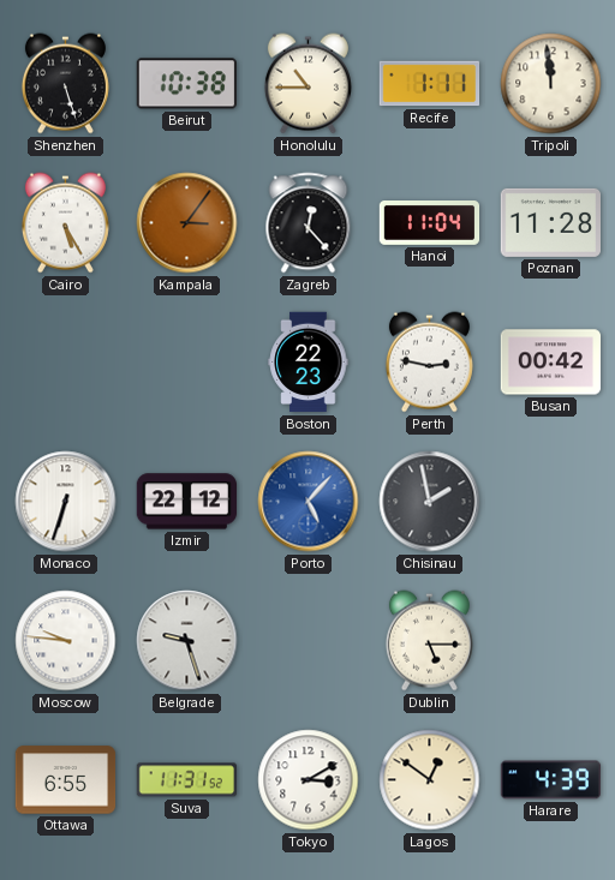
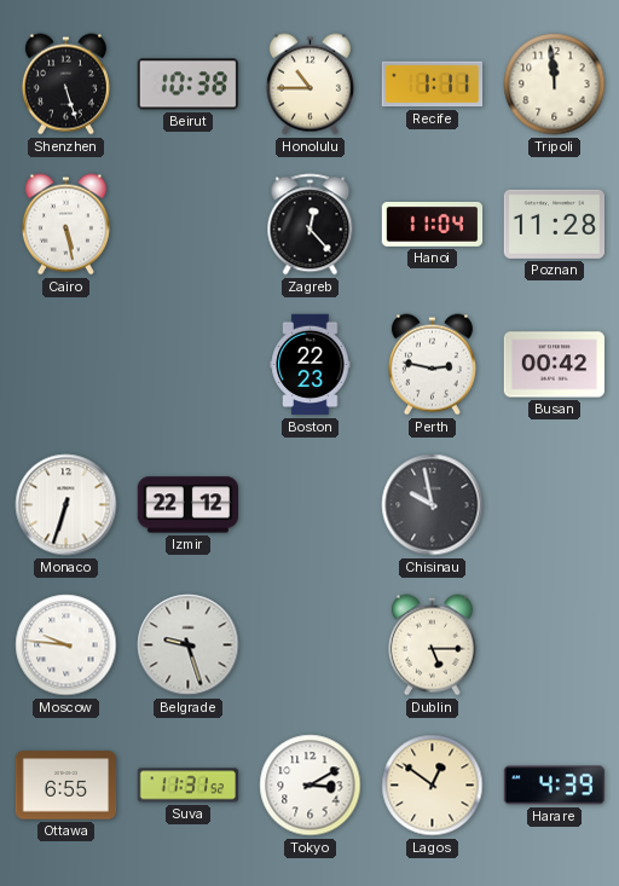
Cairo: 5:25 -> 5:28 (65, 225)
Kampala: 3:06 -> none (187, 223)
Porto: 5:07 -> none (309, 502)
Chisinau: 1:58 -> 9:58 (433, 505)
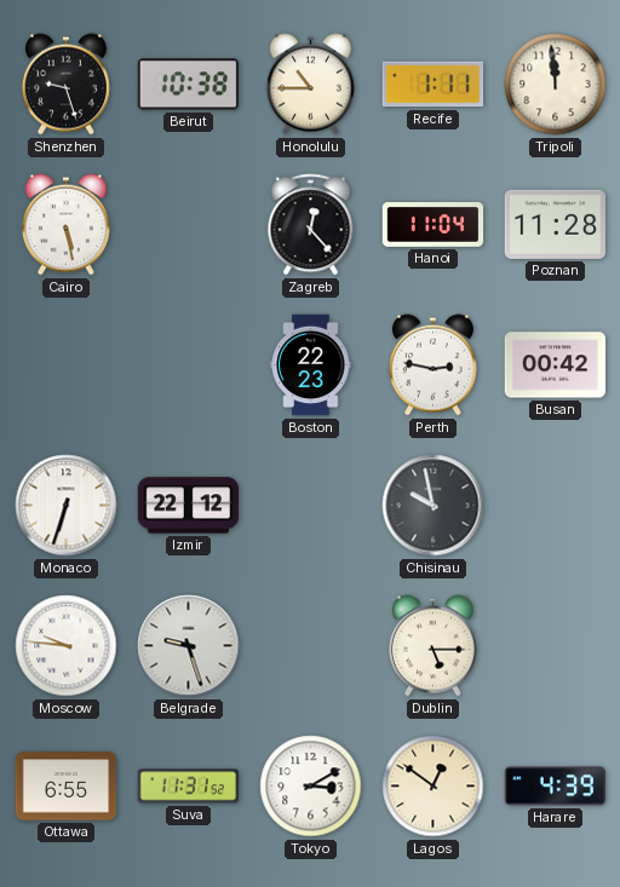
Shenzhen: 5:27 -> 9:27 (65, 85)
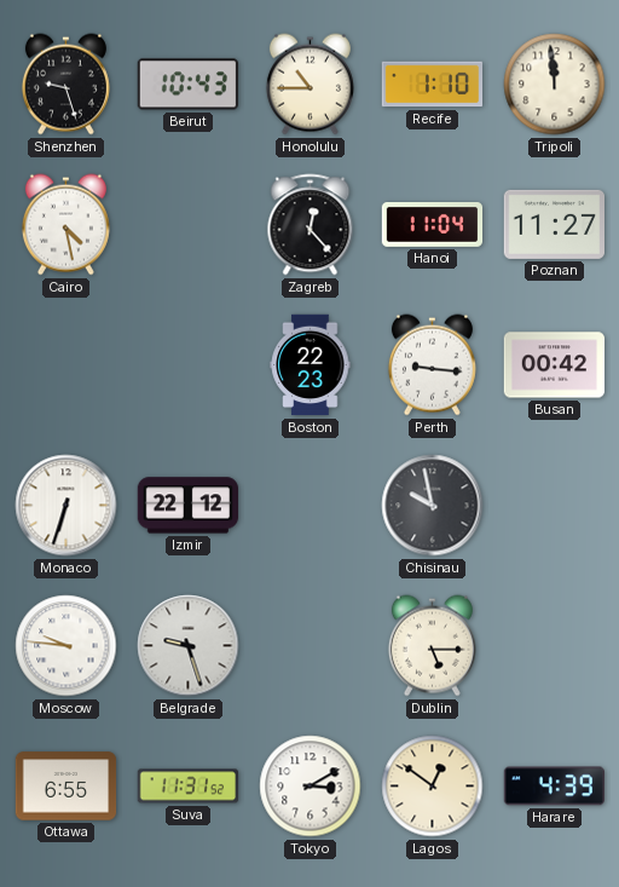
Beirut: 10:38 -> 10:43 (187, 85)
Recife: 1:11 -> 1:10 (433, 85)
Cairo: 5:28 -> 4:28 (65, 225)
Poznan: 11:28 -> 11:27 (555, 224)
Perth: 2:47 -> 9:16 (432, 365)
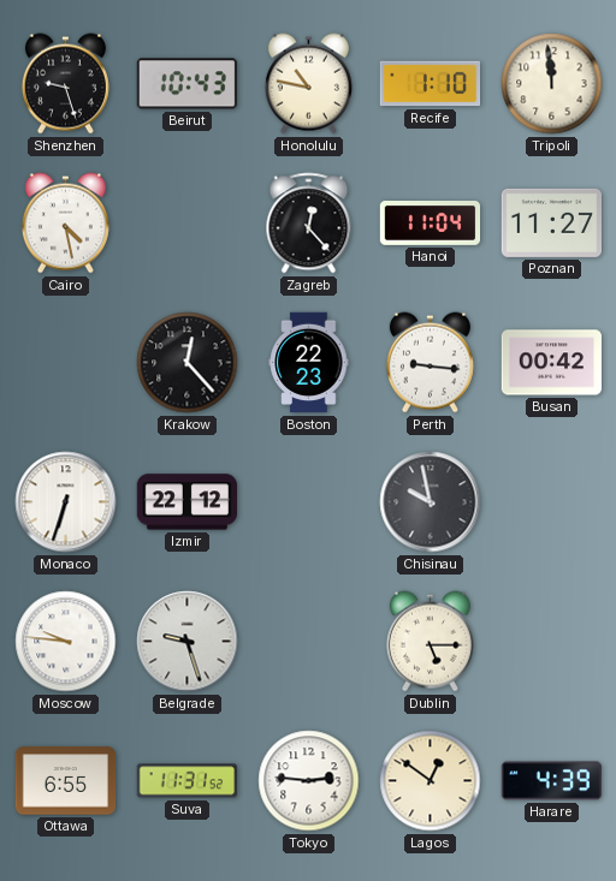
Honolulu: 10:45 -> 10:47 (308, 84)
Krakow: none -> 12:23 (188, 363)
Tokyo: 3:10 -> 2:46 (309, 781)
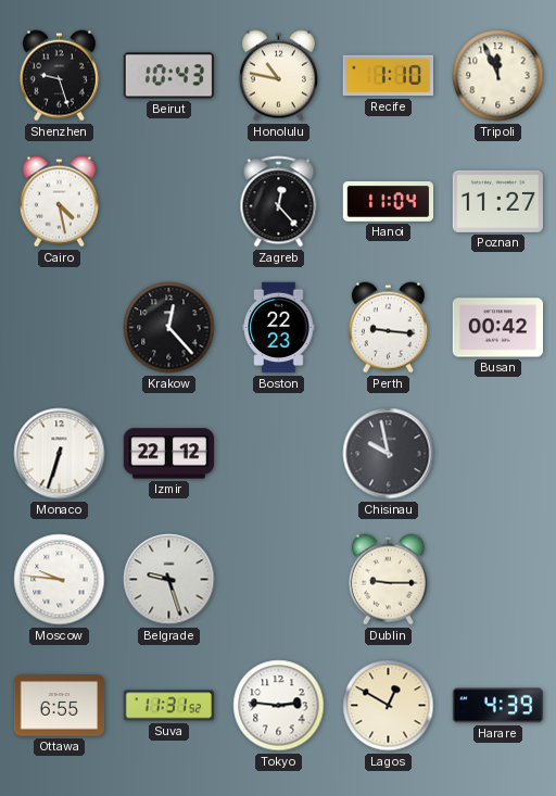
Tripoli: 11:59 -> 11:56 (498, 76)
Dublin: 5:15 -> 9:15 (388, 580)
Lagos: 12:51 -> 12:50 (389, 706)
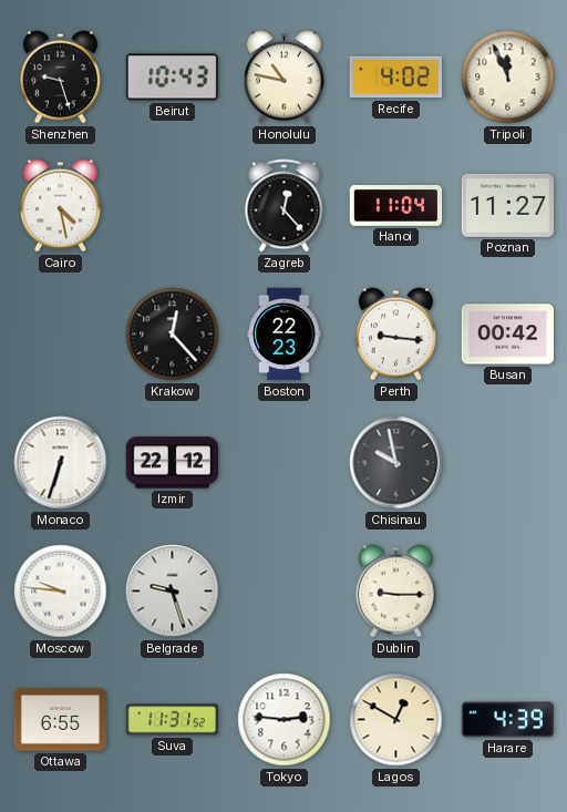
Recife: 1:10 -> 4:02 (396, 78)
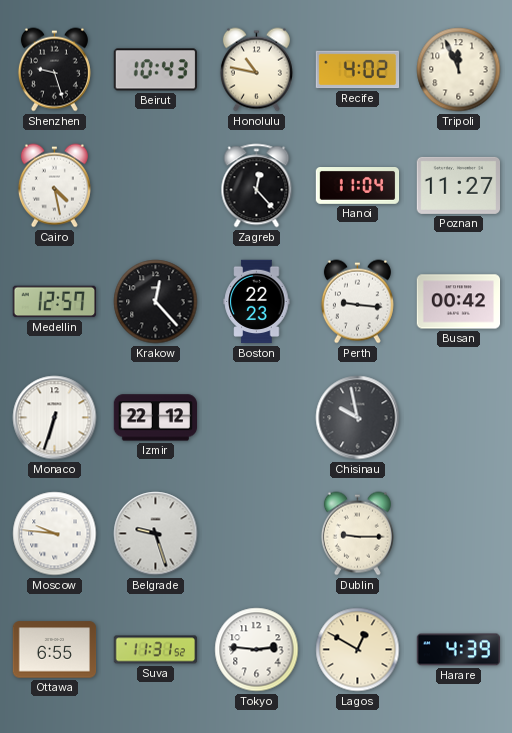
Medellin: none -> 12:57 (55, 302)
